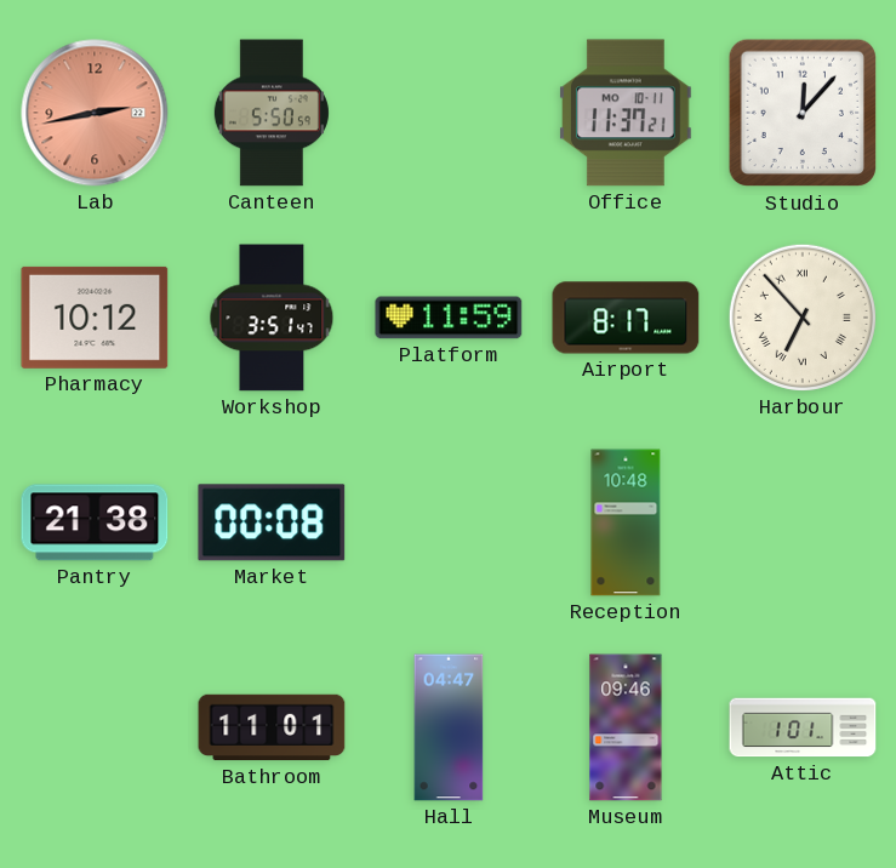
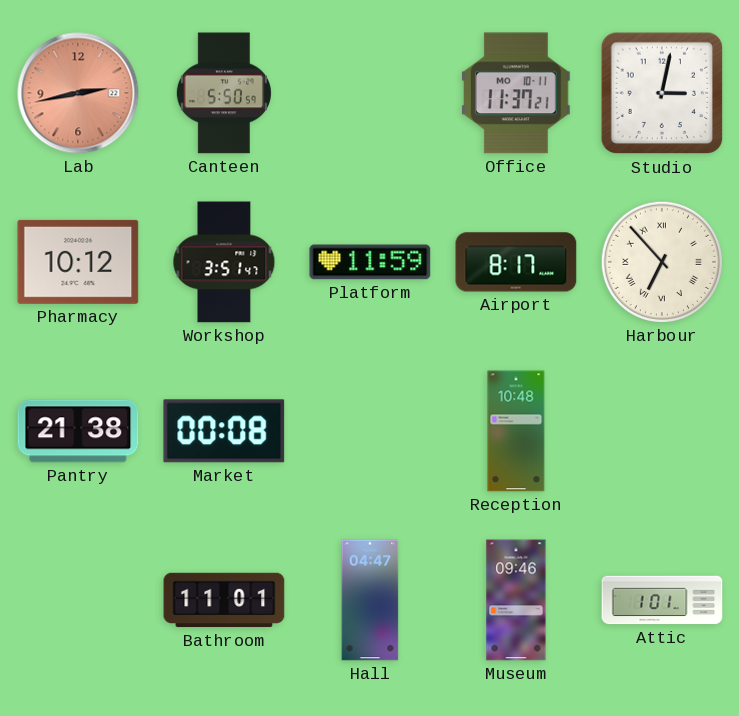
Studio: 12:07 -> 3:02 (662, 93)
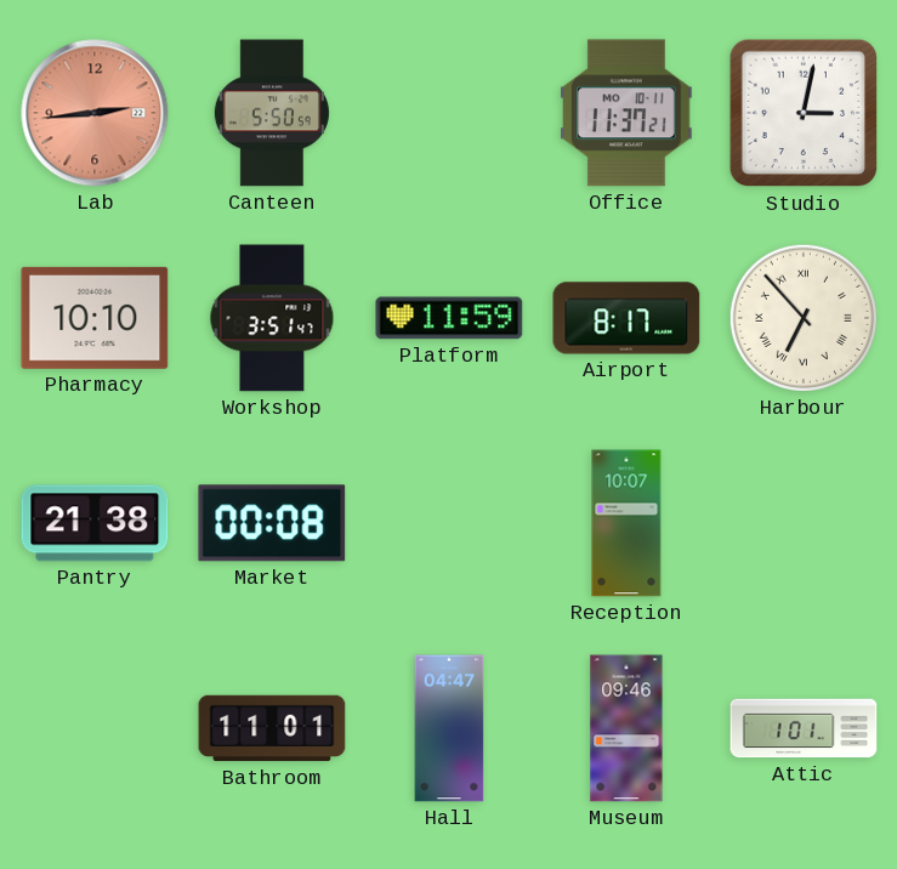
Lab: 2:43 -> 2:44 (95, 113)
Pharmacy: 10:12 -> 10:10 (95, 318)
Reception: 10:48 -> 10:07 (626, 523)
